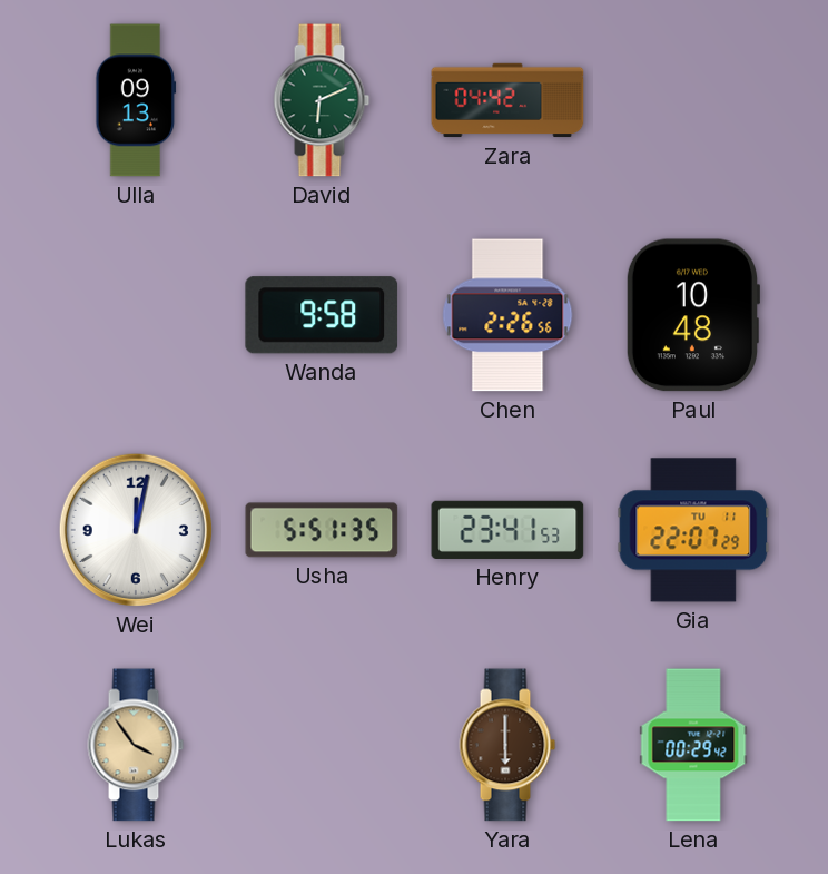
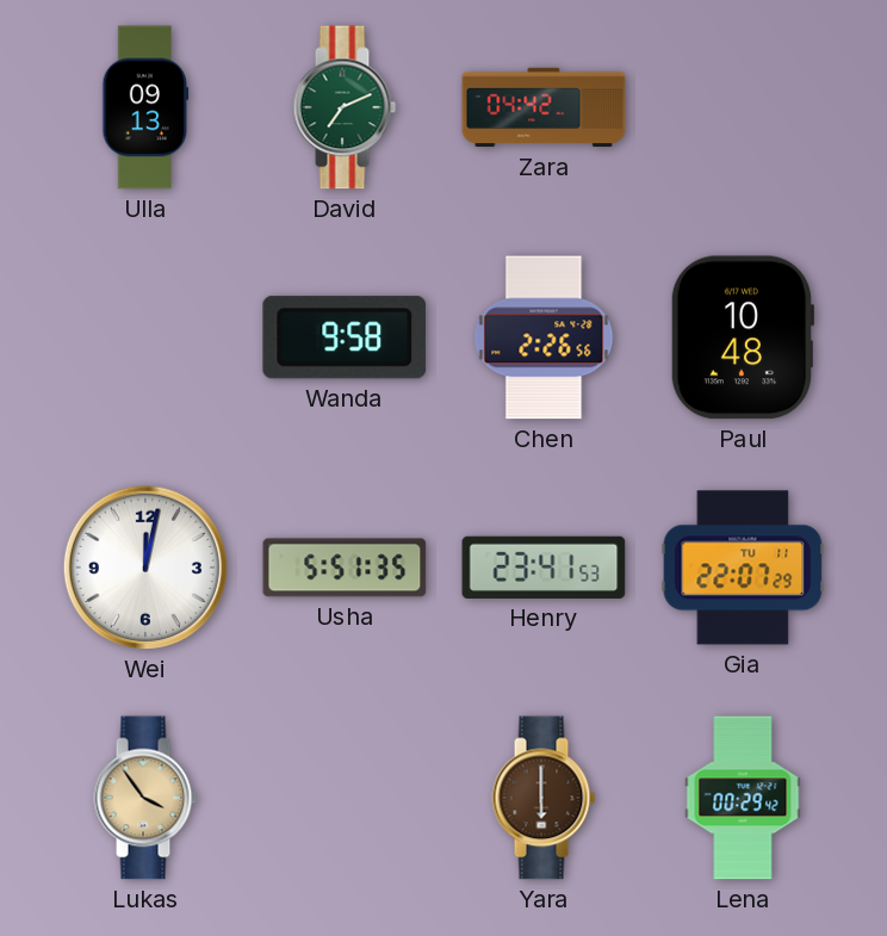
David: 6:11 -> 7:11 (345, 107)
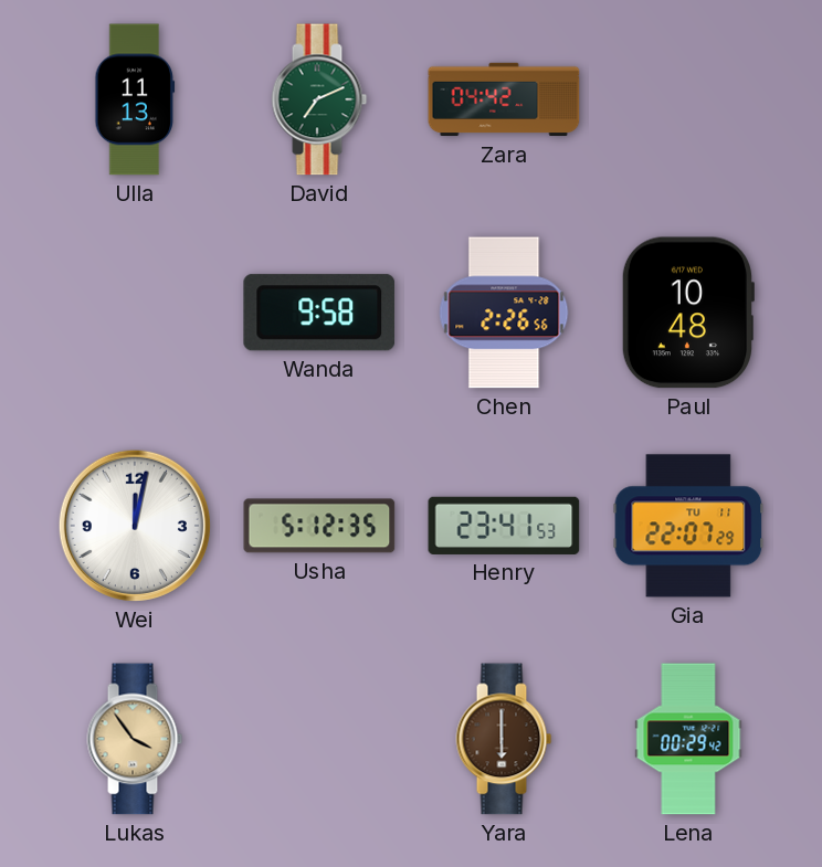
Ulla: 09:13 -> 11:13 (135, 99)
Usha: 5:51 -> 5:12 (319, 526)
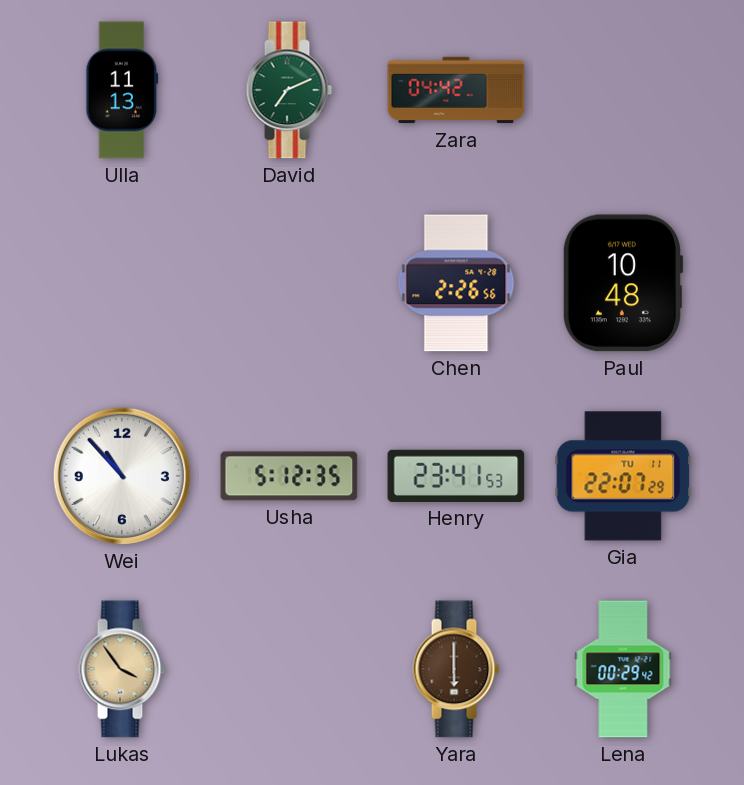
Wanda: 9:58 -> none (319, 313)
Wei: 12:02 -> 10:53 (122, 476)
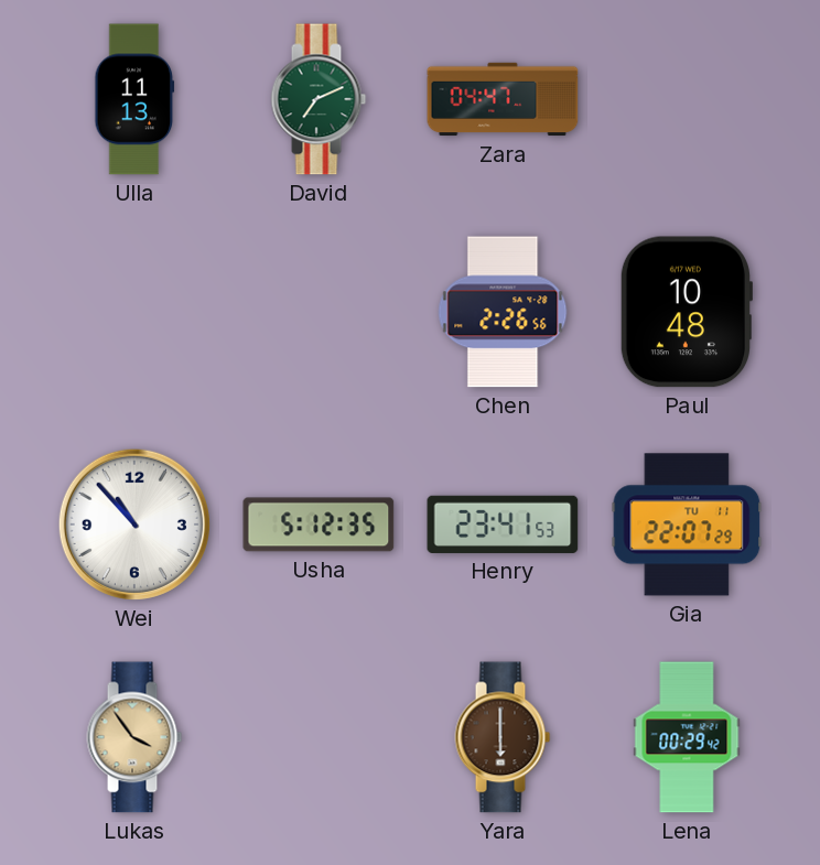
Zara: 04:42 -> 04:47 (503, 99)
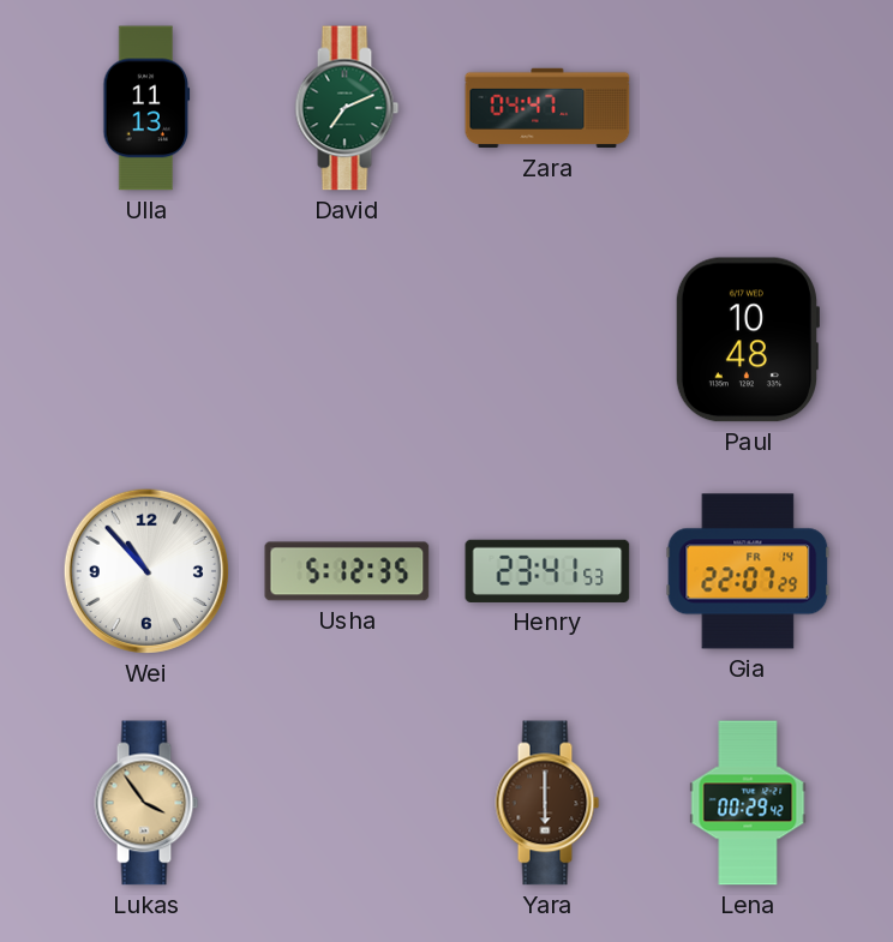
Chen: 2:26 -> none (503, 312)
Gia date: TU 11 -> FR 14 (748, 571)
